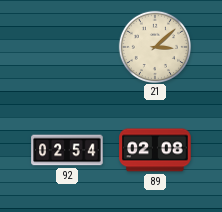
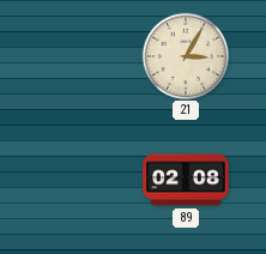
21: 3:08 -> 3:05 (185, 55)
92: 02:54 -> none (67, 150)
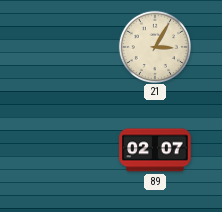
89: 02:08 -> 02:07 (155, 150)
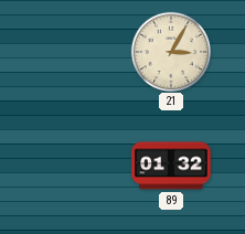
89: 02:07 -> 01:32 (171, 166)
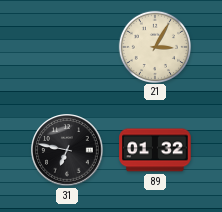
31: none -> 6:47 (67, 150)
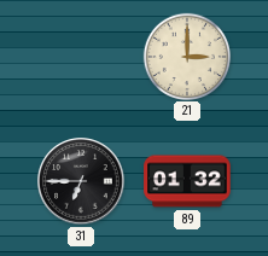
21: 3:05 -> 3:00 (186, 56)
31: 6:47 -> 6:45 (81, 181)
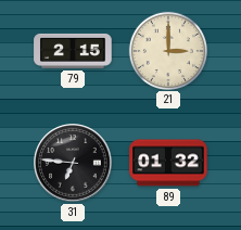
79: none -> 2:15 (73, 51)
31: 6:45 -> 6:46 (73, 163)
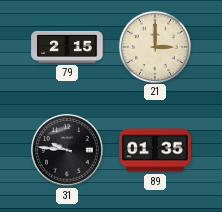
31: 6:46 -> 9:46 (67, 150)
89: 01:32 -> 01:35 (155, 150)
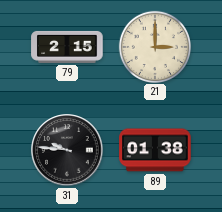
89: 01:35 -> 01:38 (155, 150)
